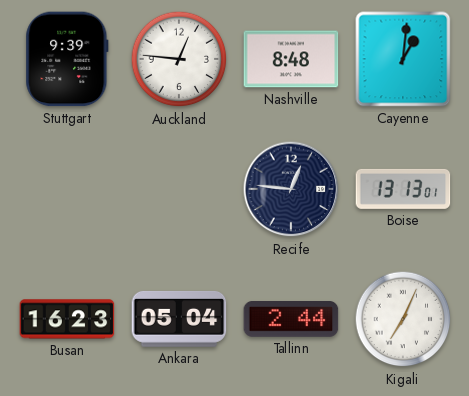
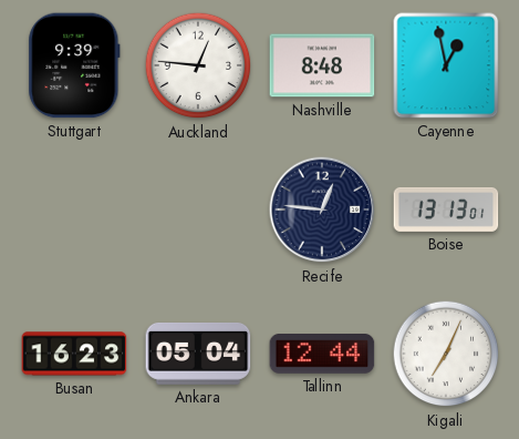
Cayenne: 1:01 -> 12:58 (446, 65)
Tallinn: 2:44 -> 12:44 (322, 354)
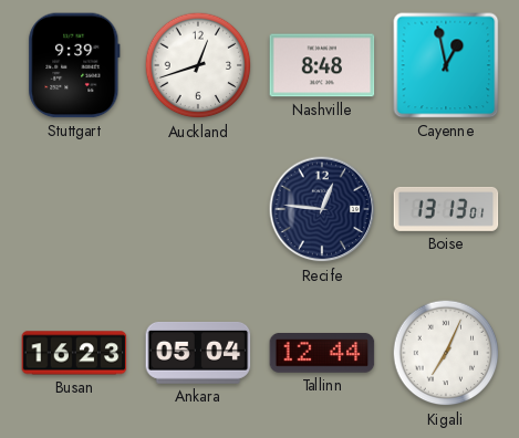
Auckland: 12:46 -> 12:42 (198, 65)
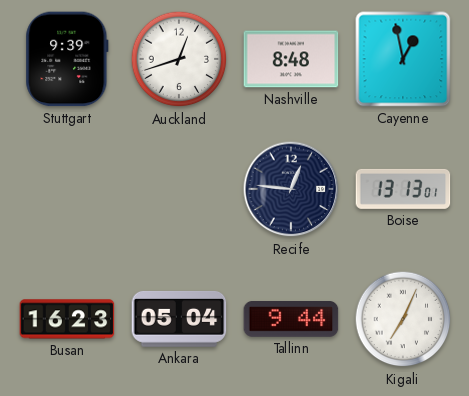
Tallinn: 12:44 -> 9:44 (291, 319)
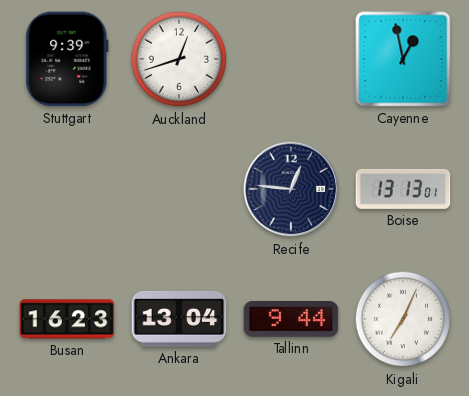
Nashville: 8:48 -> none (291, 59)
Ankara: 05:04 -> 13:04 (179, 319)
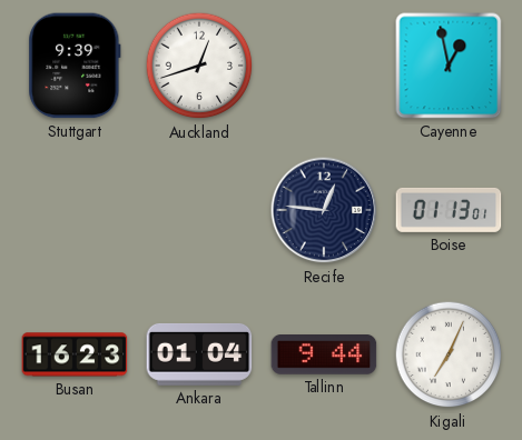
Boise: 13:13 -> 01:13 (449, 210)
Ankara: 13:04 -> 01:04 (199, 354)
